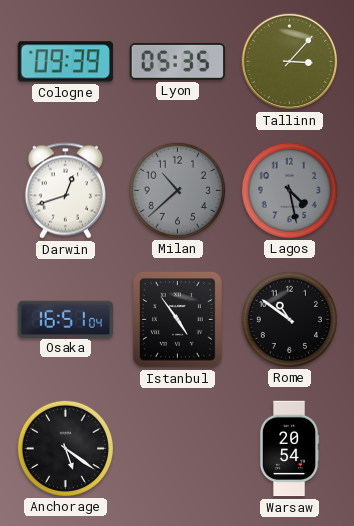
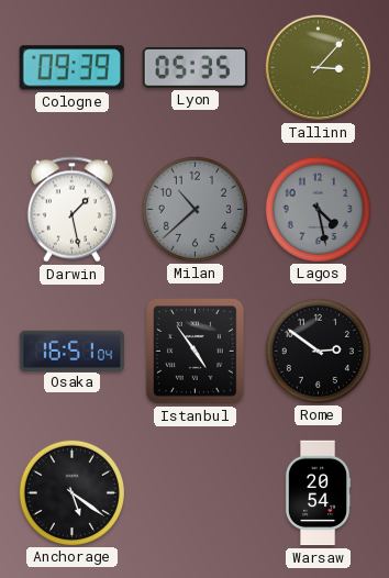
Darwin: 12:42 -> 1:28 (71, 210)
Rome: 10:51 -> 2:51 (318, 351)
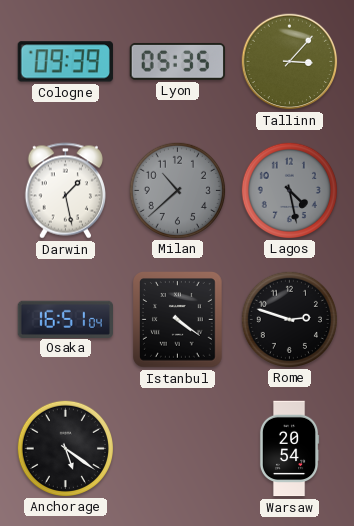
Istanbul: 4:54 -> 4:21 (178, 320)
Rome: 2:51 -> 2:48 (289, 319)
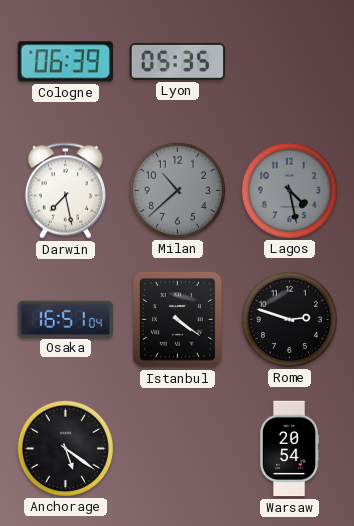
Cologne: 09:39 -> 06:39 (65, 62)
Tallinn: 3:07 -> none (290, 62)
Darwin: 1:28 -> 7:28 (65, 191)
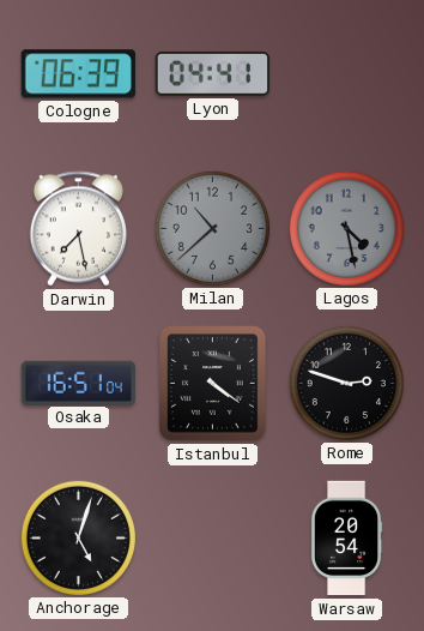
Lyon: 05:35 -> 04:41 (212, 73)
Anchorage: 5:21 -> 5:03 (78, 537)
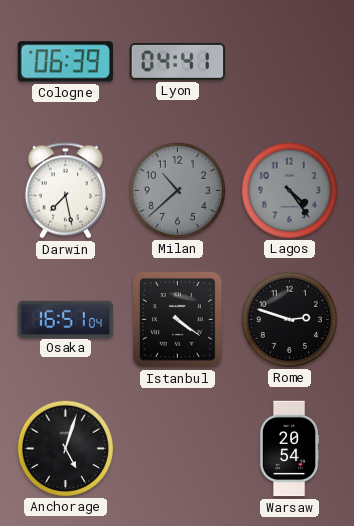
Lagos: 4:28 -> 4:24 (289, 190)
